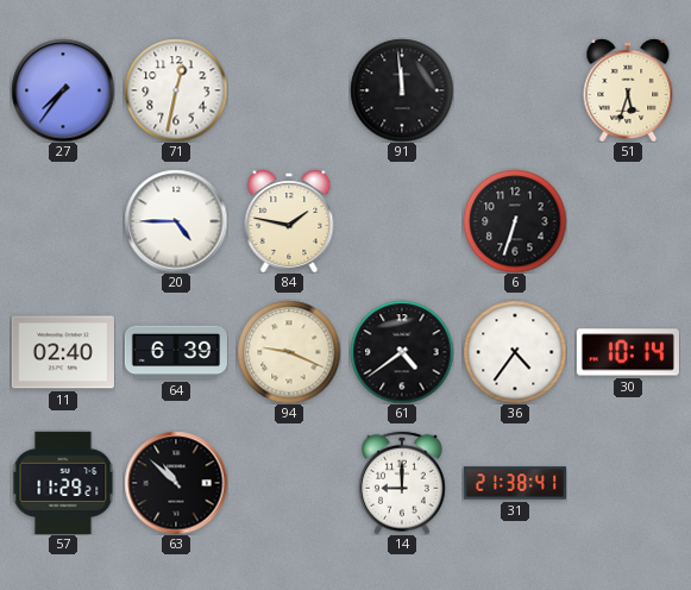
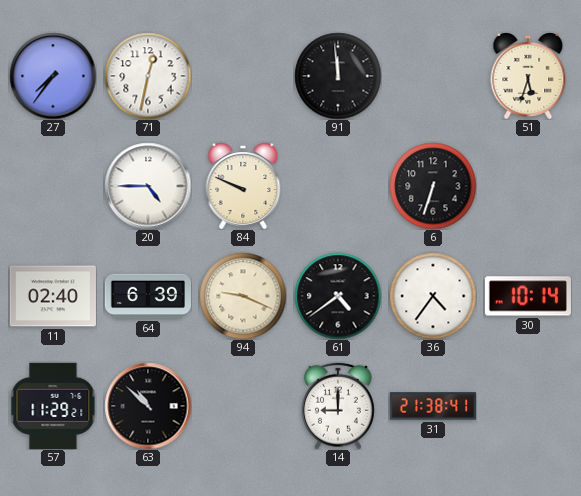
84: 1:47 -> 9:49 (243, 186)
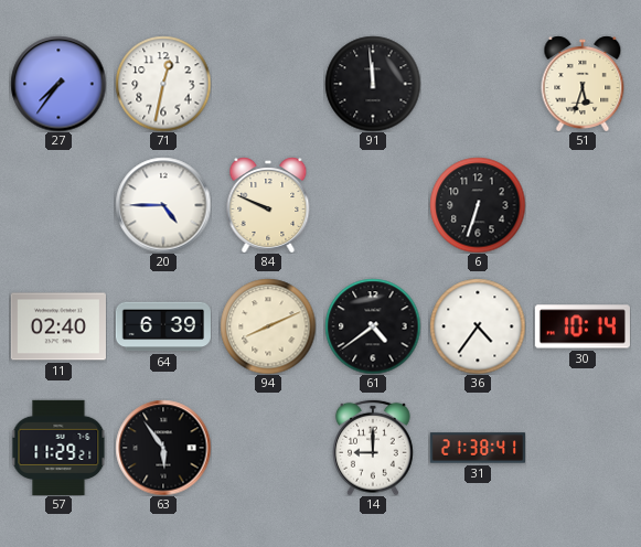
94: 9:19 -> 8:11 (268, 326)
63: 10:52 -> 5:54 (163, 448)
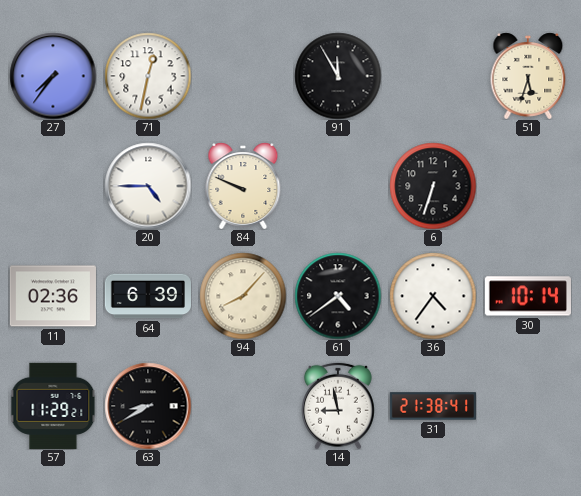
91: 11:59 -> 11:55 (338, 76)
11: 02:40 -> 02:36 (53, 296)
94: 8:11 -> 8:07 (243, 296)
63: 5:54 -> 8:40 (148, 406)
14: 9:00 -> 8:58 (339, 406)
